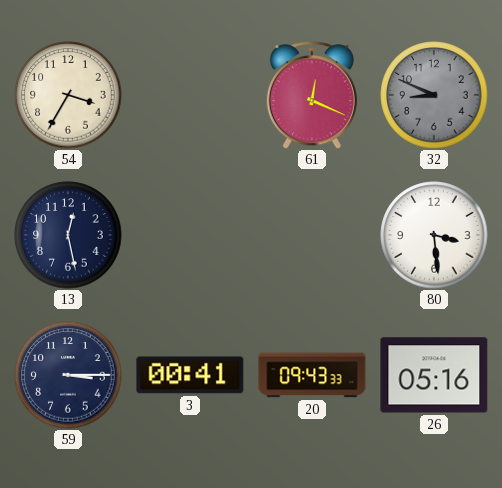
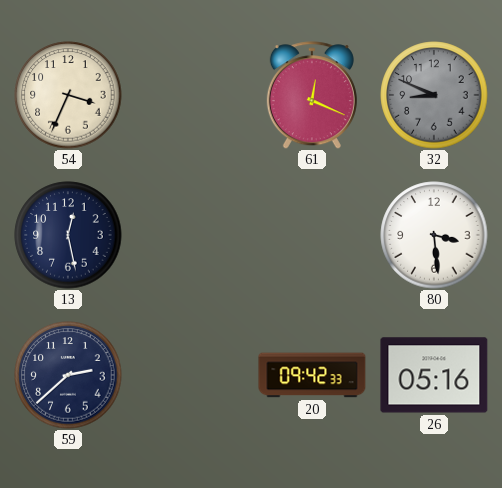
54: 3:35 -> 3:34 (68, 95)
59: 3:15 -> 2:38 (68, 375)
3: 00:41 -> none (190, 375)
20: 09:43 -> 09:42 (312, 375)
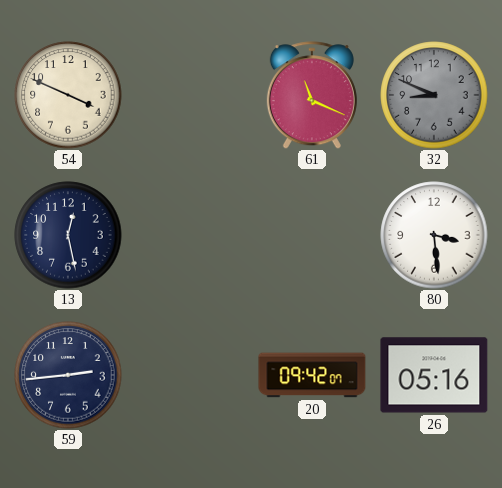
54: 3:34 -> 3:49 (68, 95)
61: 12:19 -> 11:19 (312, 95)
59: 2:38 -> 2:44 (68, 375)
20: 09:42:33 -> 09:42:07 (312, 375)
